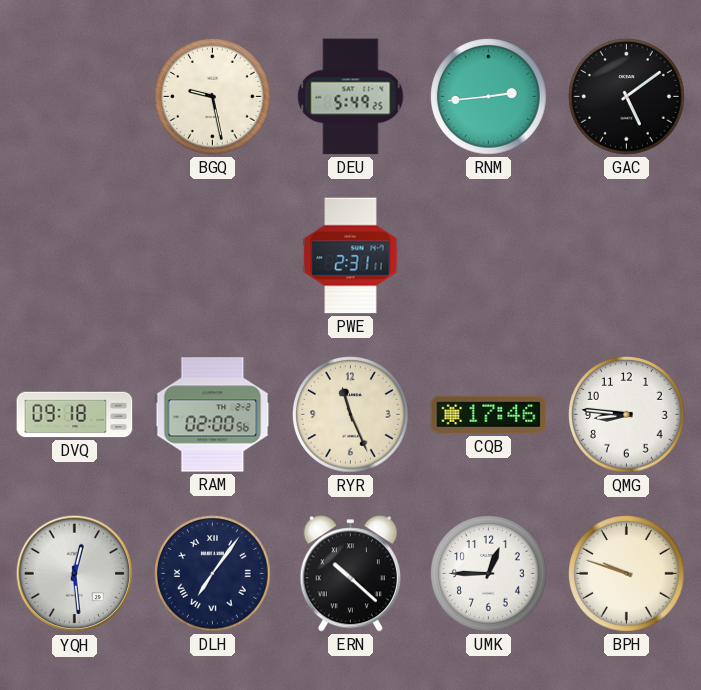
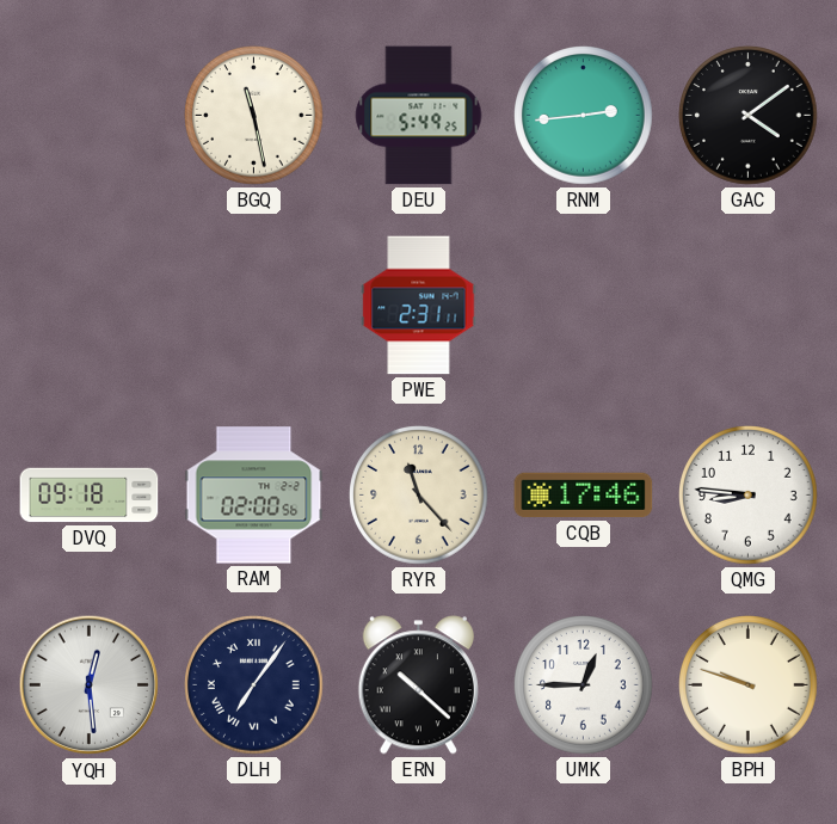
BGQ: 9:28 -> 11:28 (254, 116)
GAC: 5:09 -> 4:09 (749, 116)
RYR: 11:26 -> 11:23 (419, 496)
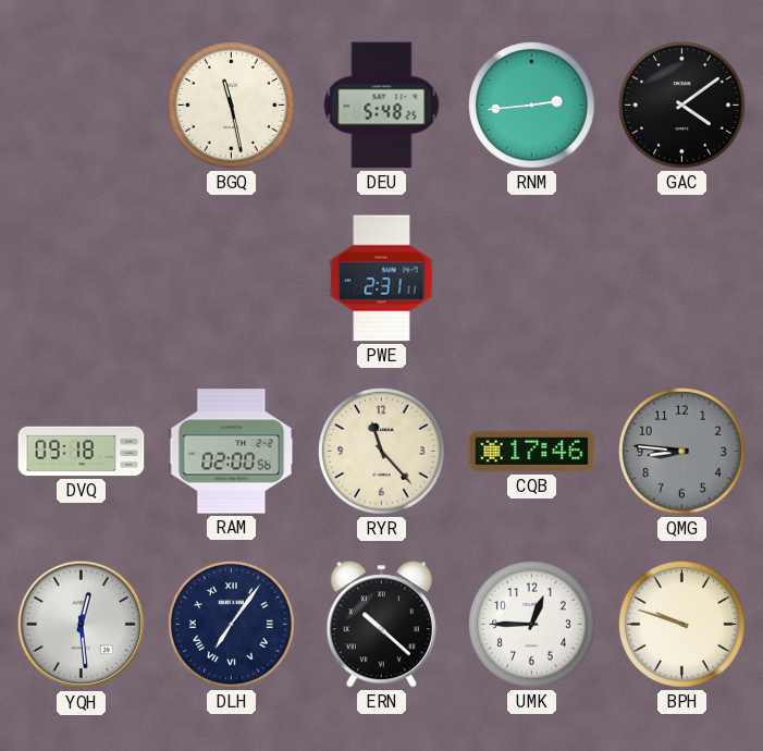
DEU: 5:49 -> 5:48 (382, 106)
QMG dial: white -> grey (682, 452)
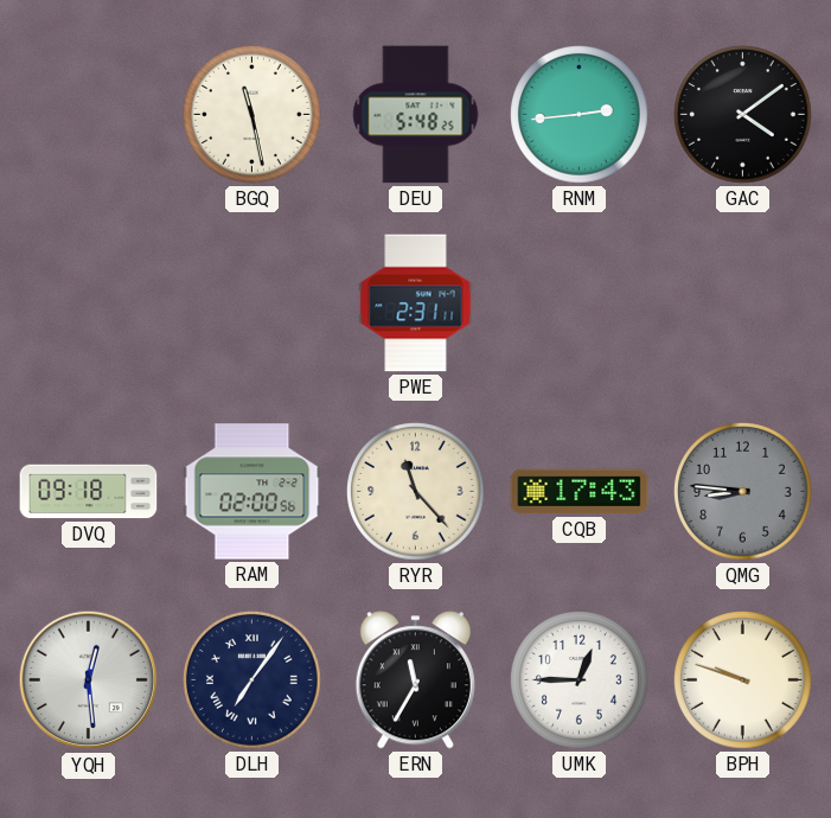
CQB: 17:46 -> 17:43 (580, 492)
ERN: 10:22 -> 11:35 (415, 680)
